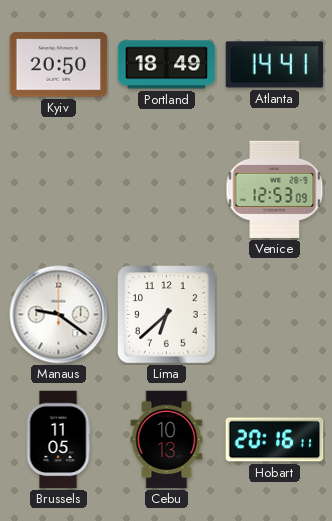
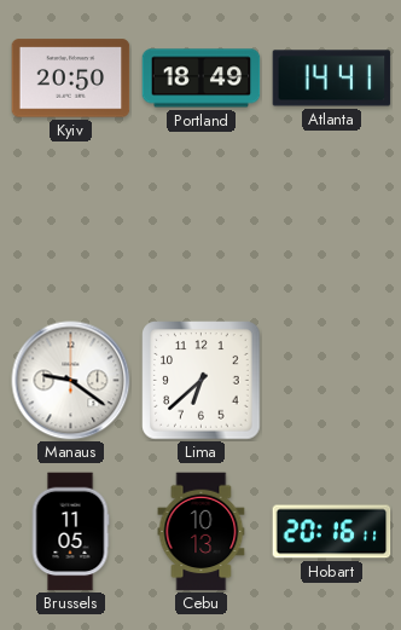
Venice: 12:53 -> none (275, 189)
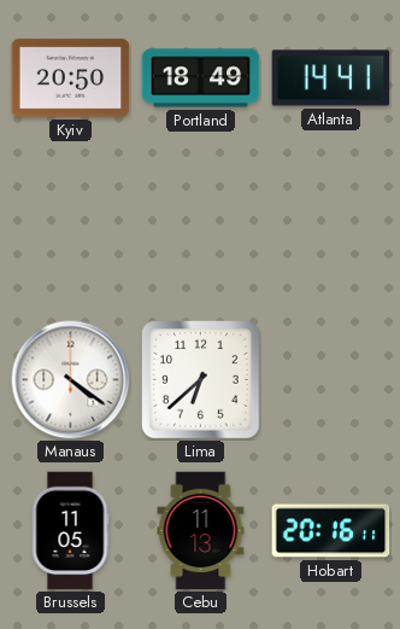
Manaus: 9:21 -> 4:21 (71, 380)
Cebu: 10:13 -> 11:13 (201, 531)
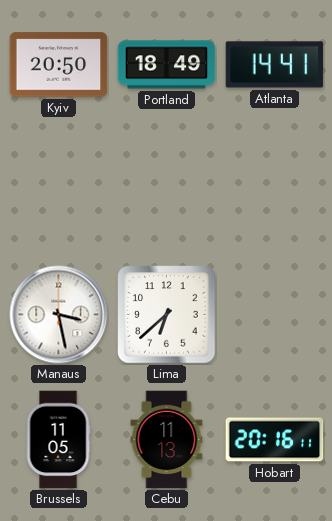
Manaus: 4:21 -> 3:28 (59, 315)
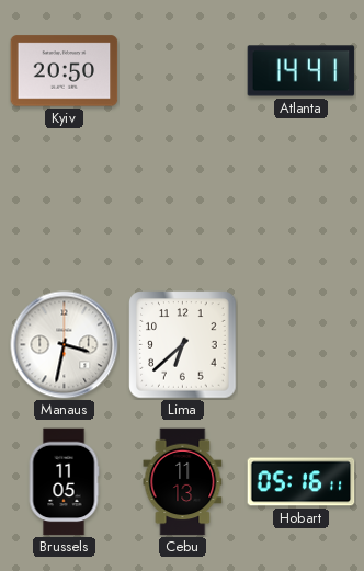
Portland: 18:49 -> none (167, 65)
Manaus: 3:28 -> 3:32 (65, 345)
Hobart: 20:16 -> 05:16 (302, 482)
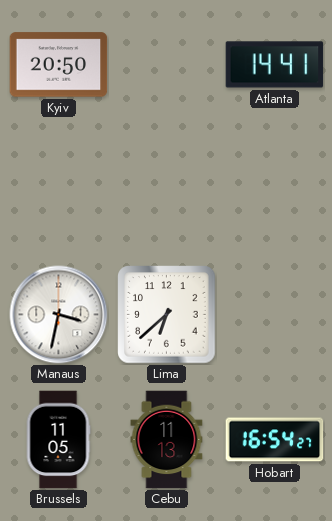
Hobart: 05:16 -> 16:54 (275, 440)
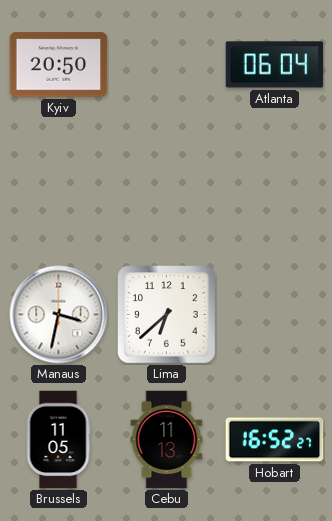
Atlanta: 14:41 -> 06:04 (275, 65)
Hobart: 16:54 -> 16:52 (275, 440)
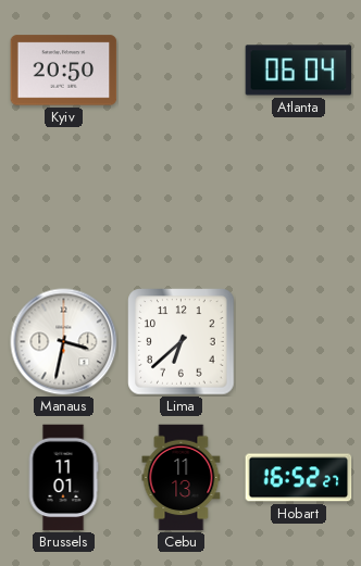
Brussels: 11:05 -> 11:01 (63, 478)
